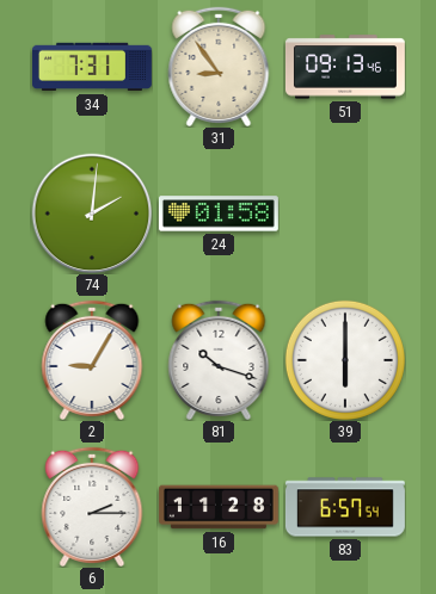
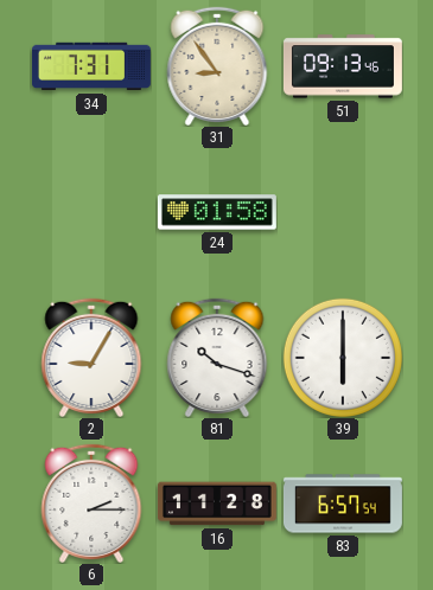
74: 2:01 -> none (92, 214)
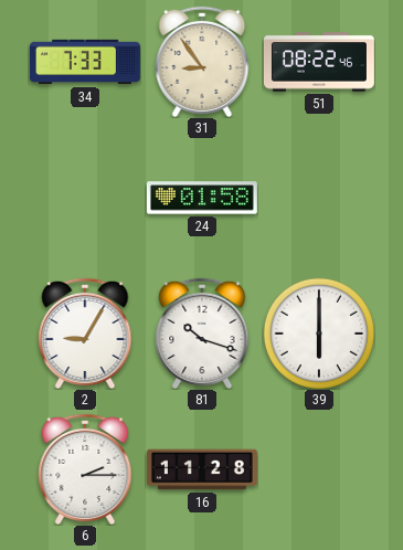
34: 7:31 -> 7:33 (85, 62)
51: 09:13 -> 08:22 (319, 62)
83: 6:57 -> none (343, 504)
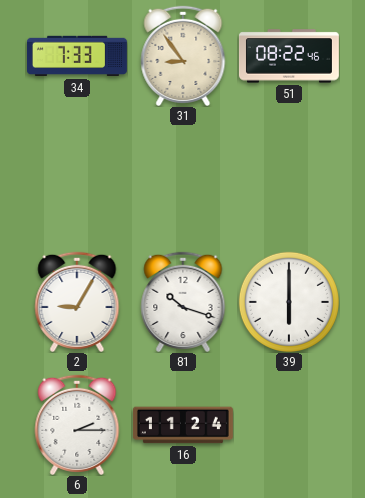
24: 01:58 -> none (202, 198)
16: 11:28 -> 11:24 (183, 425)
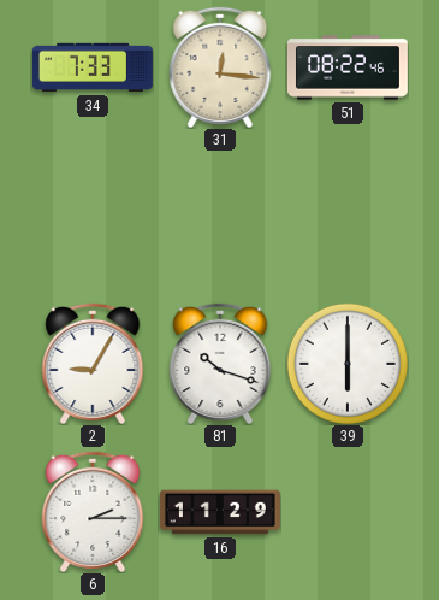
31: 8:54 -> 12:16 (220, 66)
16: 11:24 -> 11:29 (220, 512)
